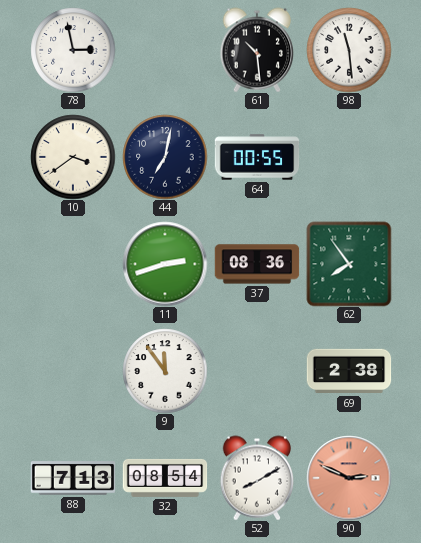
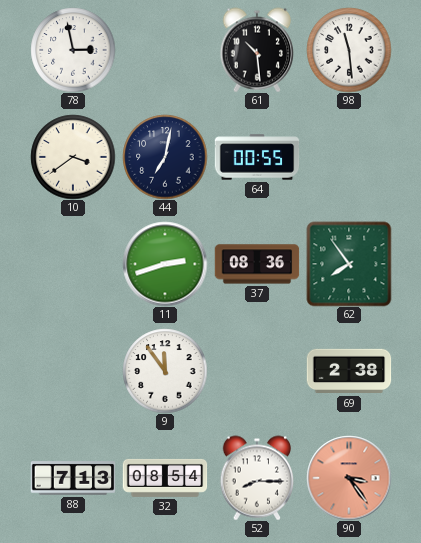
52: 8:10 -> 8:15 (257, 478)
90: 2:49 -> 3:24 (349, 478)
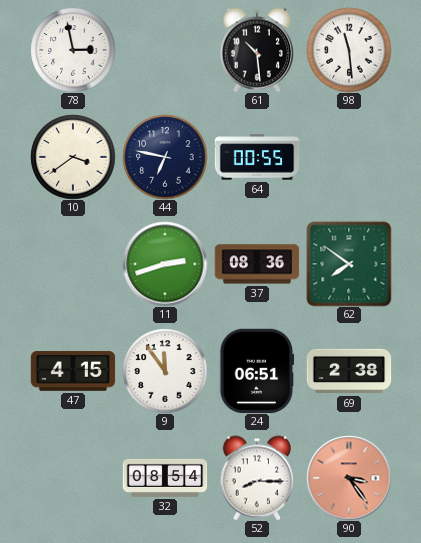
44: 7:02 -> 6:47 (165, 157)
62: 7:54 -> 7:51 (349, 264)
47: none -> 4:15 (73, 371)
24: none -> 06:51 (257, 371)
88: 7:13 -> none (73, 478)
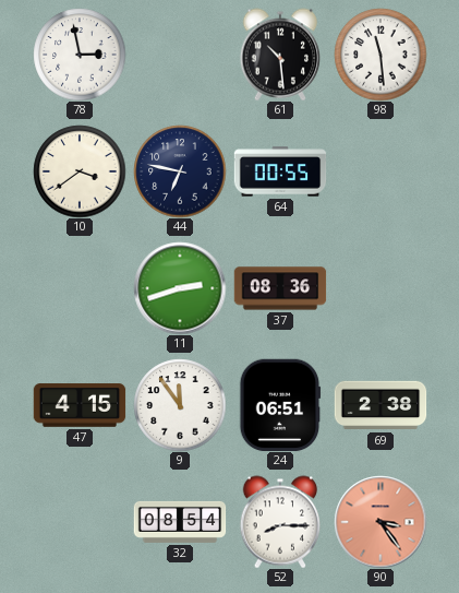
62: 7:51 -> none (349, 264)
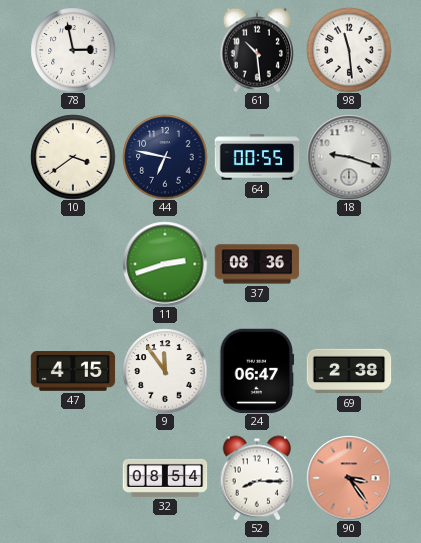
18: none -> 9:18 (349, 157)
24: 06:51 -> 06:47 (257, 371)
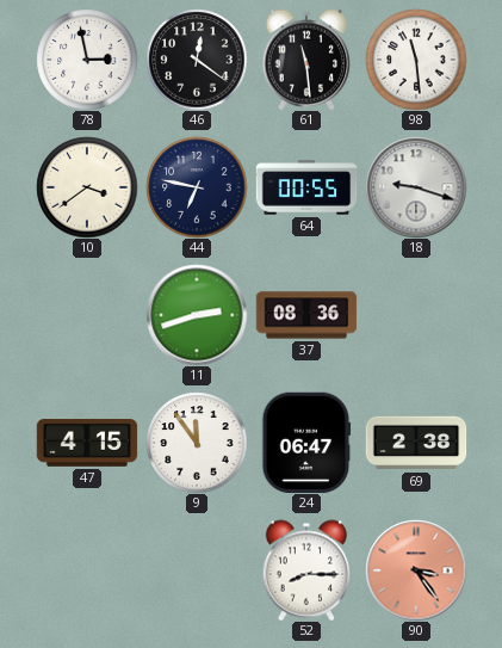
46: none -> 12:21 (197, 60)
61: 10:29 -> 11:29 (306, 60)
32: 08:54 -> none (165, 478)
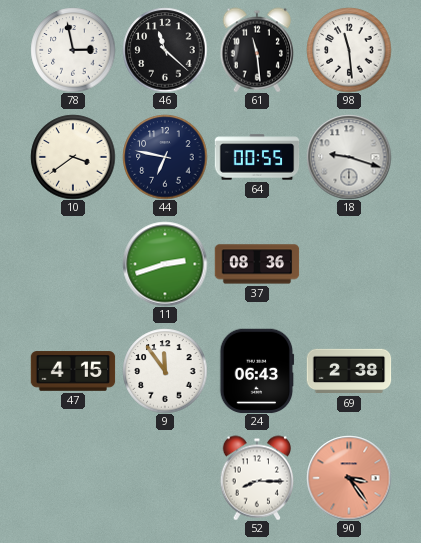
46: 12:21 -> 11:22 (165, 50)
24: 06:47 -> 06:43 (257, 371)
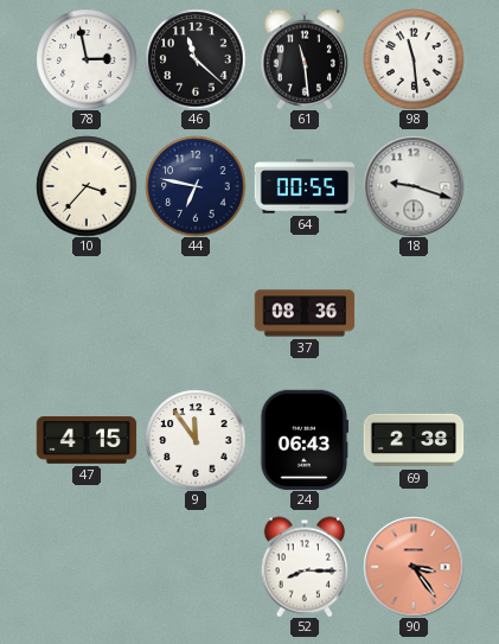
10: 3:39 -> 3:37 (87, 186)
11: 2:42 -> none (165, 264)
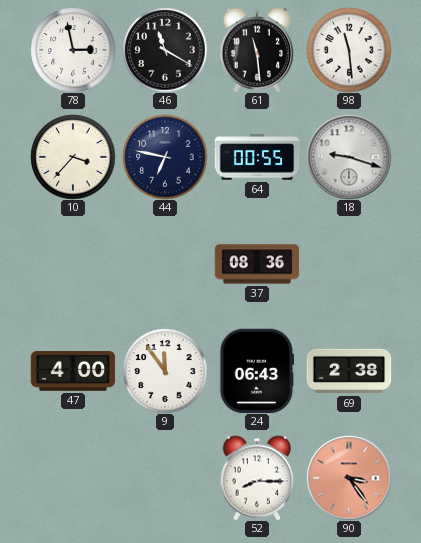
46: 11:22 -> 11:20 (165, 50)
47: 4:15 -> 4:00 (73, 371)
